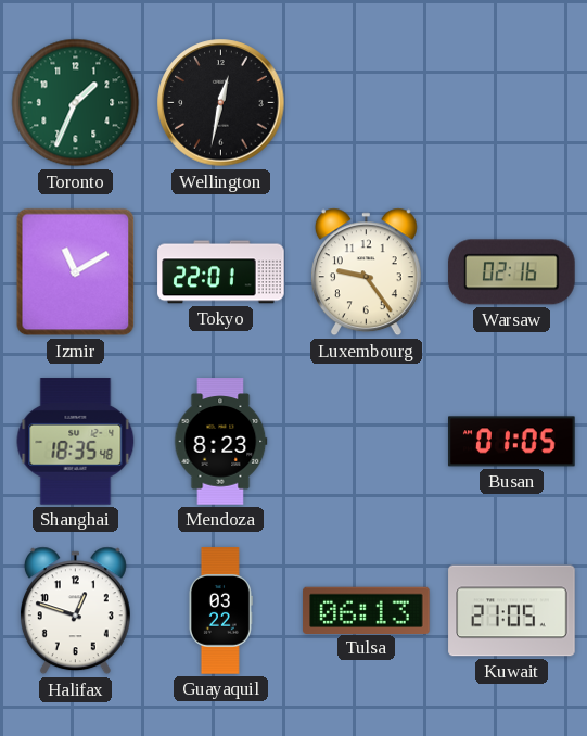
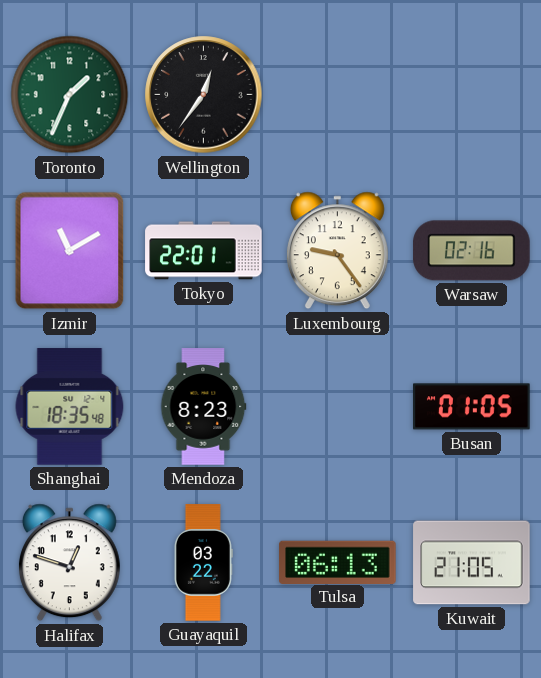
Wellington: 12:32 -> 12:36 (204, 95)
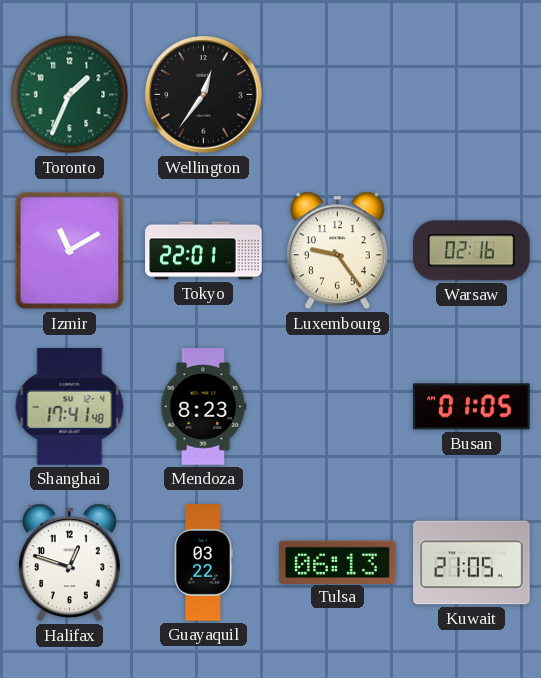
Shanghai: 18:35 -> 17:41 (70, 407)
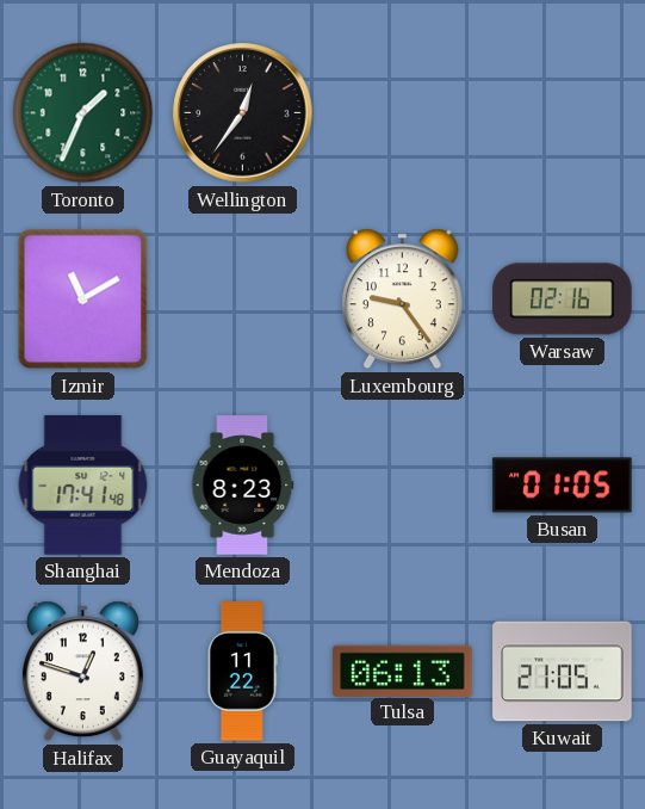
Tokyo: 22:01 -> none (204, 251)
Guayaquil: 03:22 -> 11:22 (242, 672)
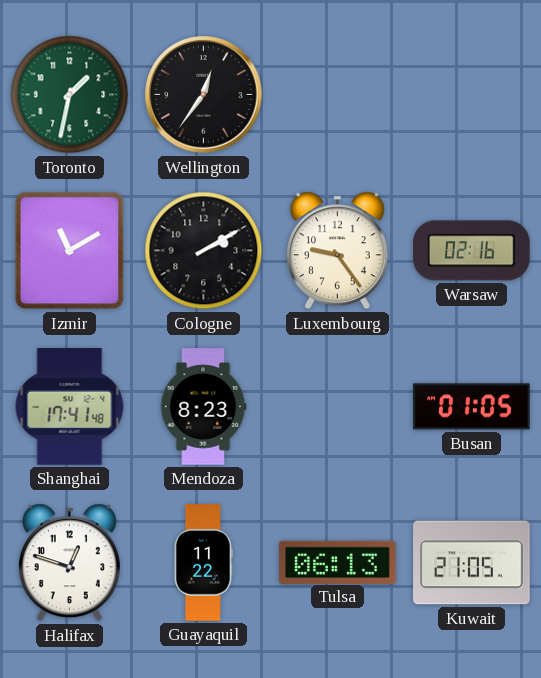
Toronto: 1:34 -> 1:32 (70, 95)
Cologne: none -> 2:10 (204, 251)
